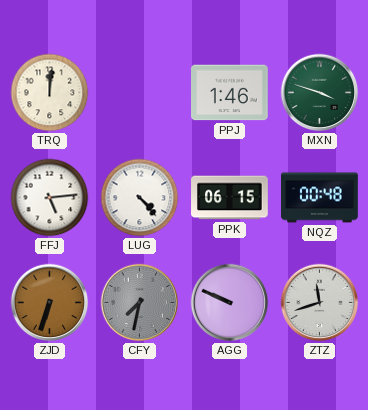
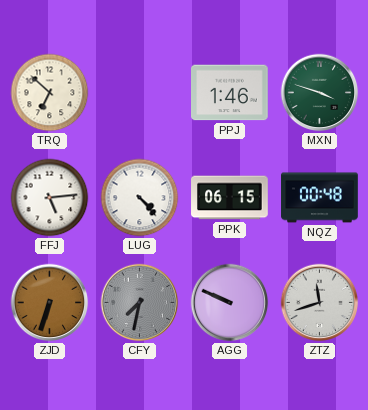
TRQ: 12:01 -> 6:52 (50, 93)
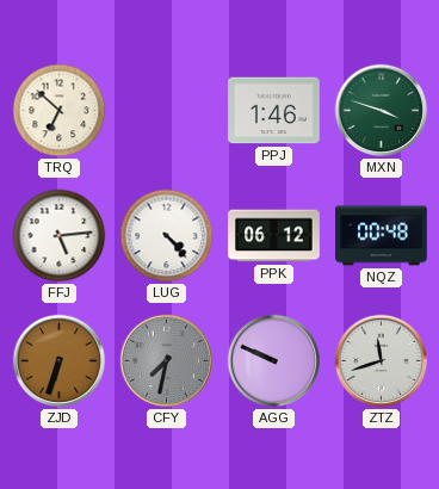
PPK: 06:15 -> 06:12 (274, 236)
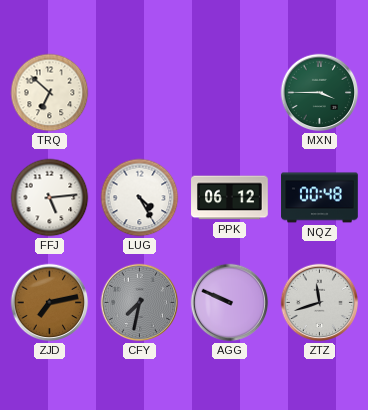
PPJ: 1:46 -> none (274, 111)
MXN: 3:48 -> 3:45 (320, 93)
LUG: 4:23 -> 4:25 (140, 198)
ZJD: 6:33 -> 7:13 (50, 303)
